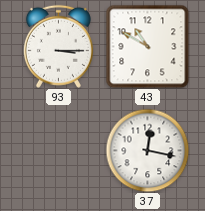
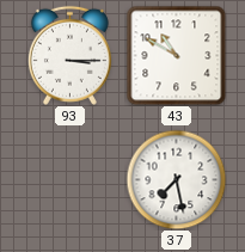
37: 12:17 -> 7:28 (176, 179)
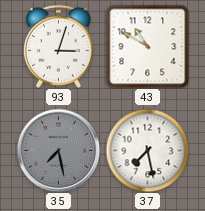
93: 3:15 -> 3:03 (58, 46)
35: none -> 7:28 (58, 150)
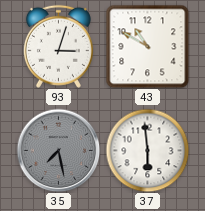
37: 7:28 -> 5:59 (147, 150)
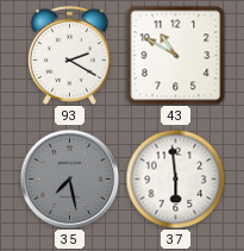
93: 3:03 -> 2:20 (69, 55)
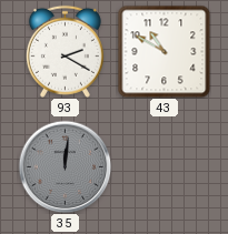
35: 7:28 -> 12:01 (65, 166)
37: 5:59 -> none (175, 178)
